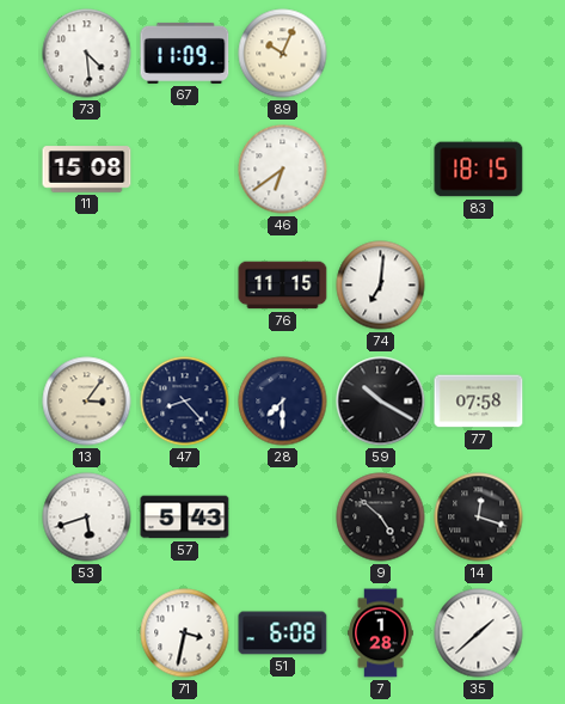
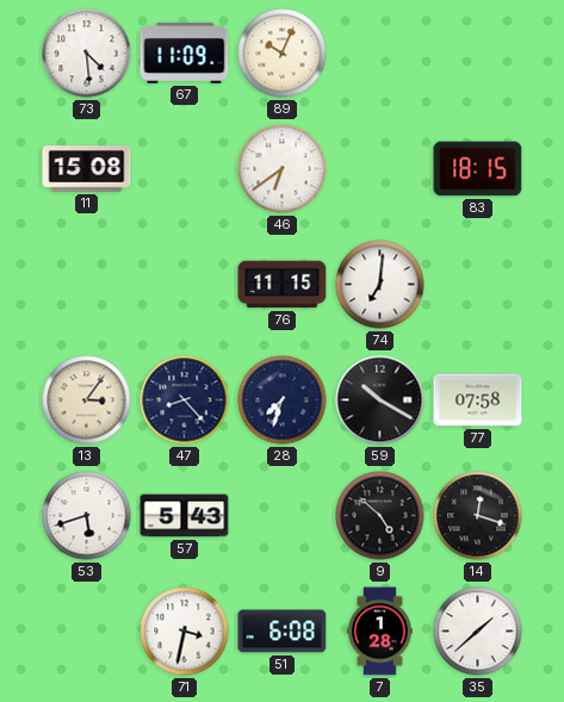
28: 7:30 -> 7:33 (283, 400)
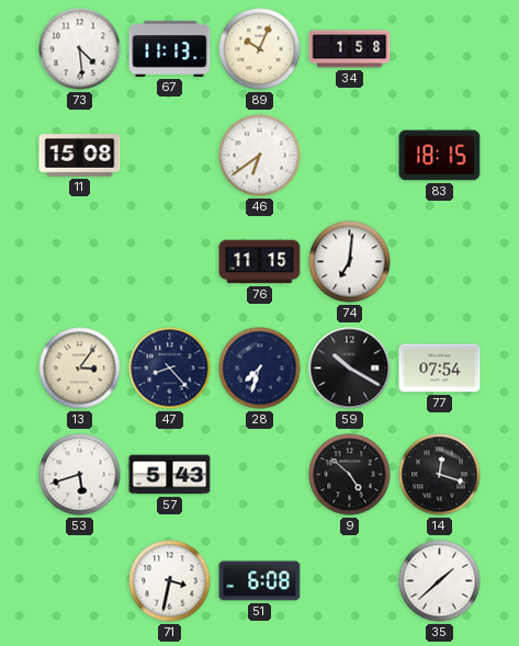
67: 11:09 -> 11:13 (170, 48)
34: none -> 1:58 (350, 49)
77: 07:58 -> 07:54 (440, 369)
7: 1:28 -> none (380, 632)
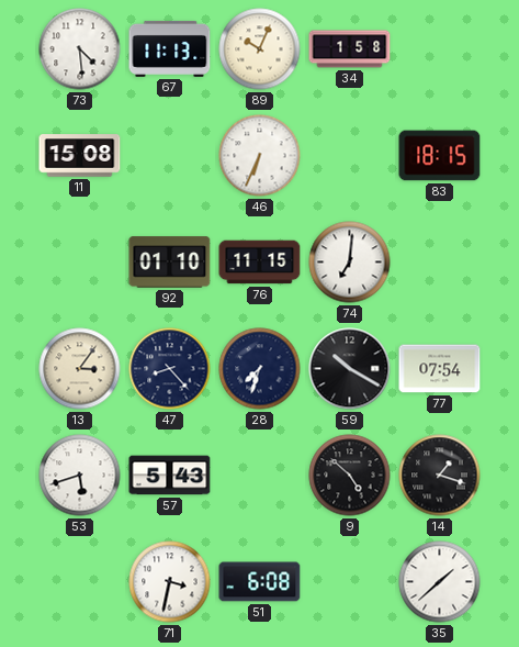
46: 6:39 -> 6:34 (260, 156)
92: none -> 01:10 (170, 263)
14: 12:18 -> 1:18 (440, 476)
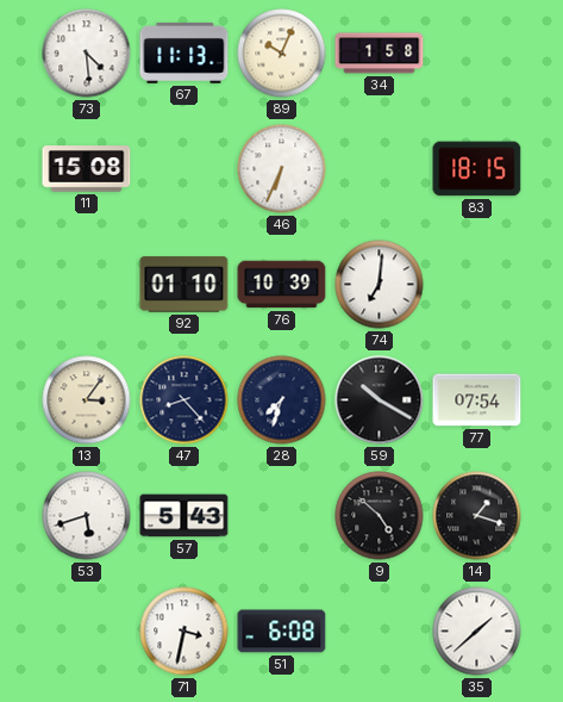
76: 11:15 -> 10:39 (282, 285)
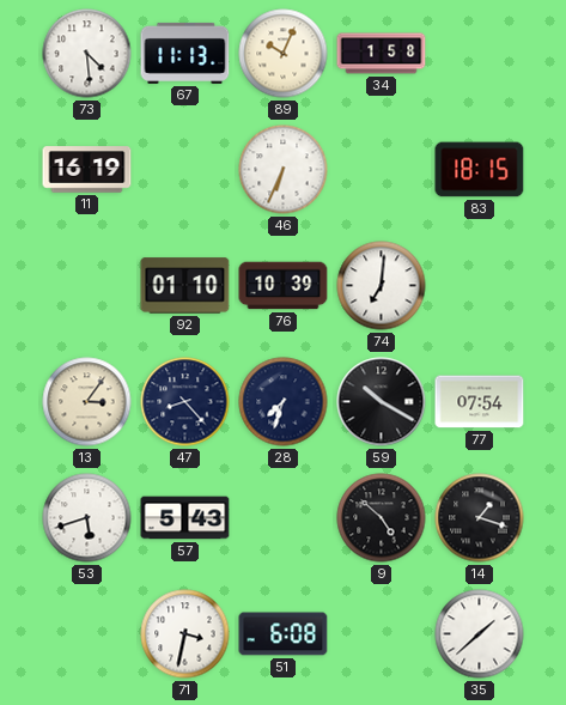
11: 15:08 -> 16:19 (87, 170)
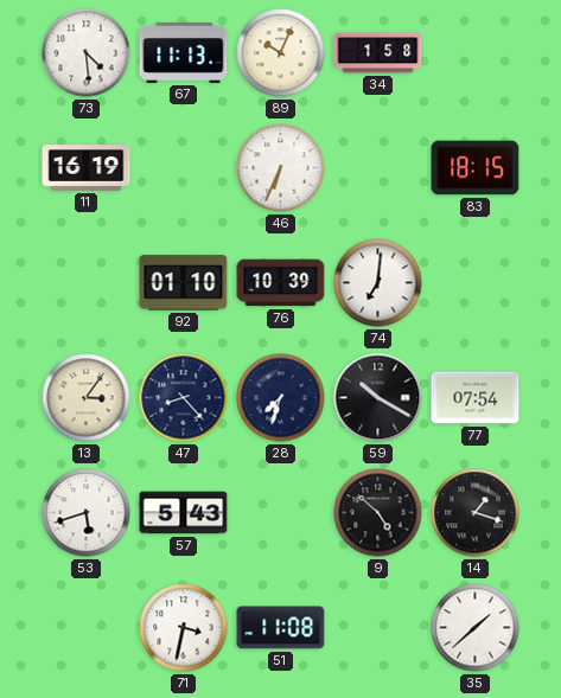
51: 6:08 -> 11:08 (281, 628)
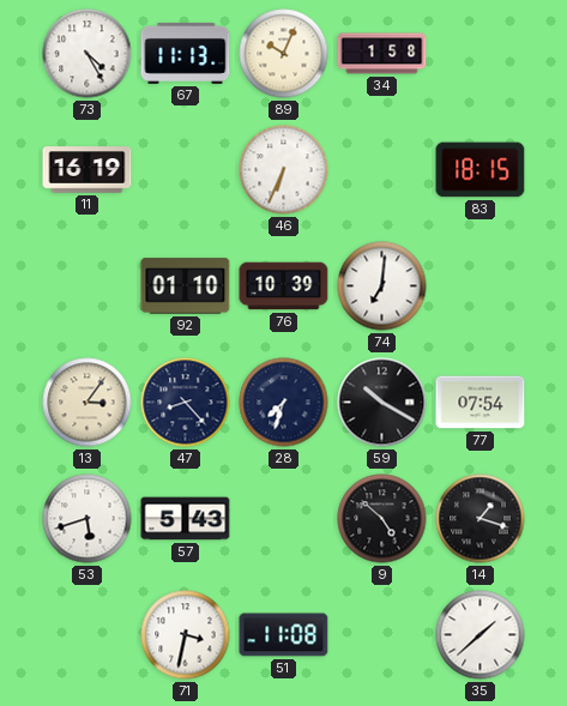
73: 4:29 -> 4:25 (88, 54)
